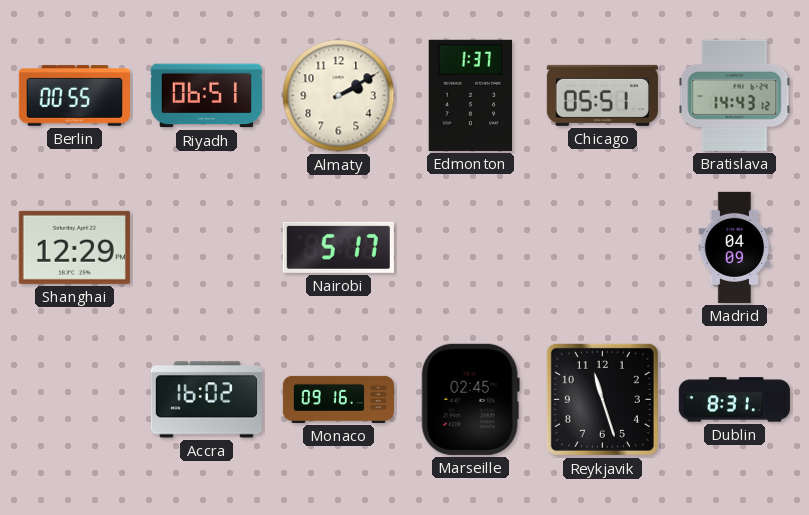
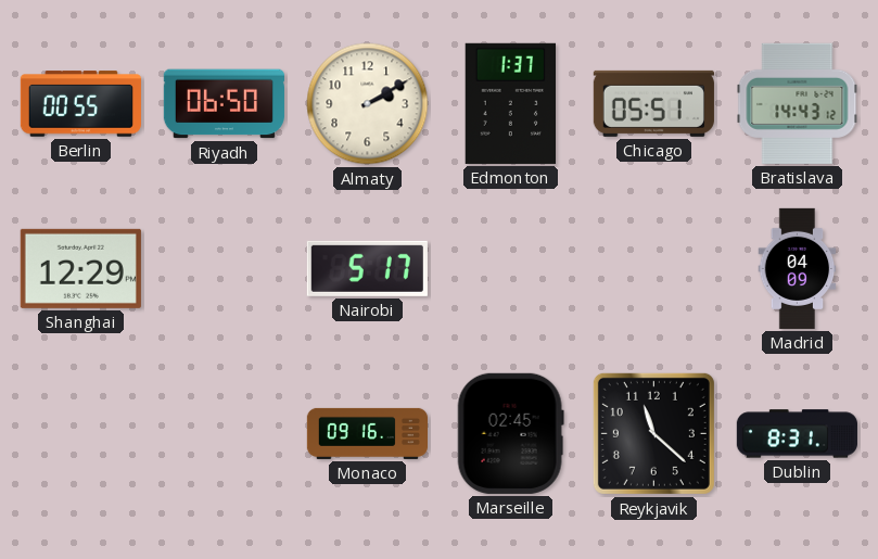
Riyadh: 06:51 -> 06:50 (224, 104)
Accra: 16:02 -> none (206, 400)
Reykjavik: 11:27 -> 11:22 (653, 433)
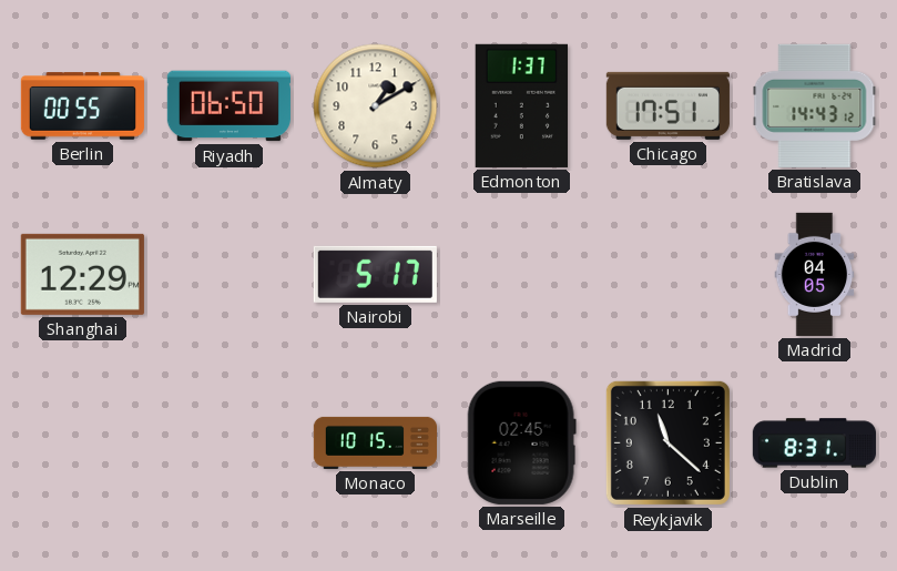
Almaty: 2:10 -> 1:10 (376, 106)
Chicago: 05:51 -> 17:51 (667, 105)
Madrid: 04:09 -> 04:05 (815, 274)
Monaco: 09:16 -> 10:15 (375, 442)
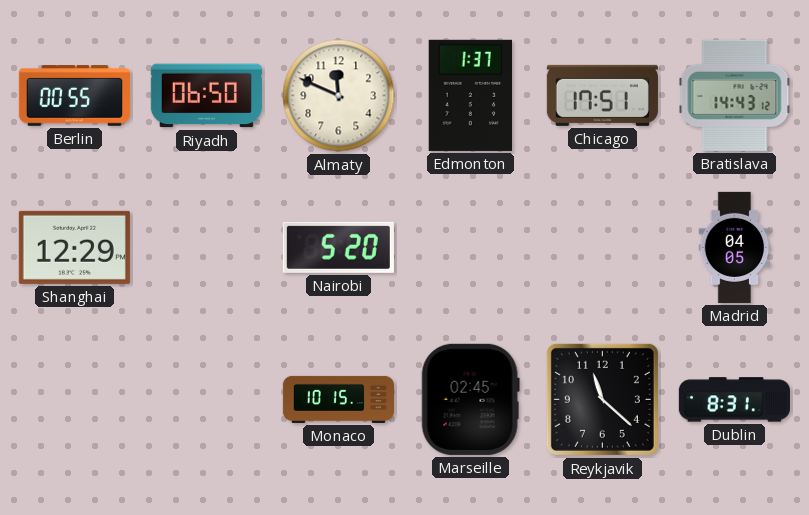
Almaty: 1:10 -> 11:49 (339, 96)
Nairobi: 5:17 -> 5:20 (338, 247)
